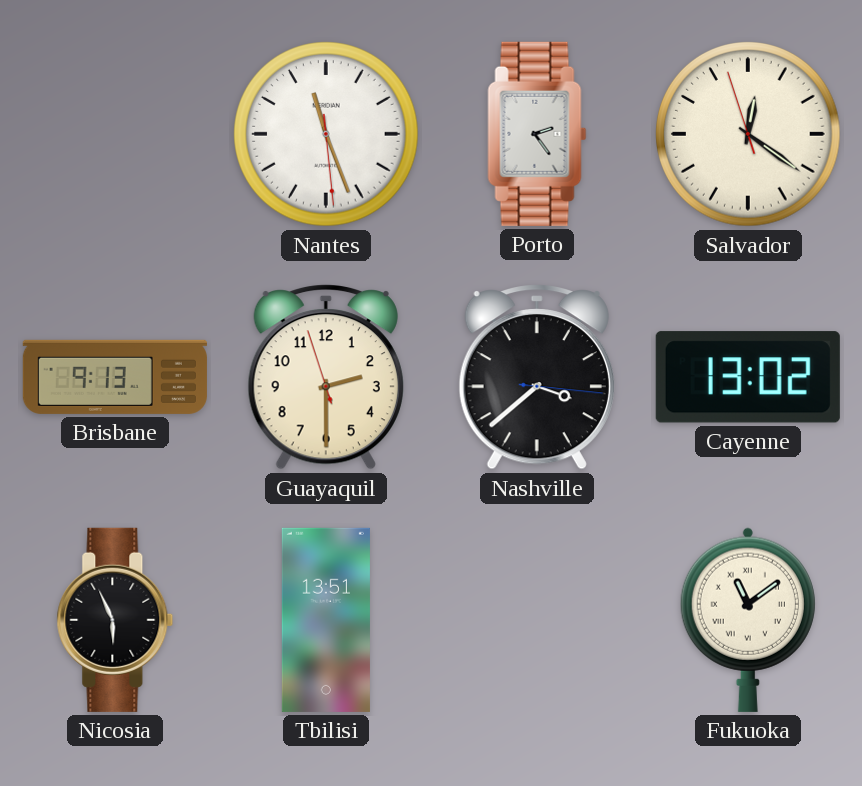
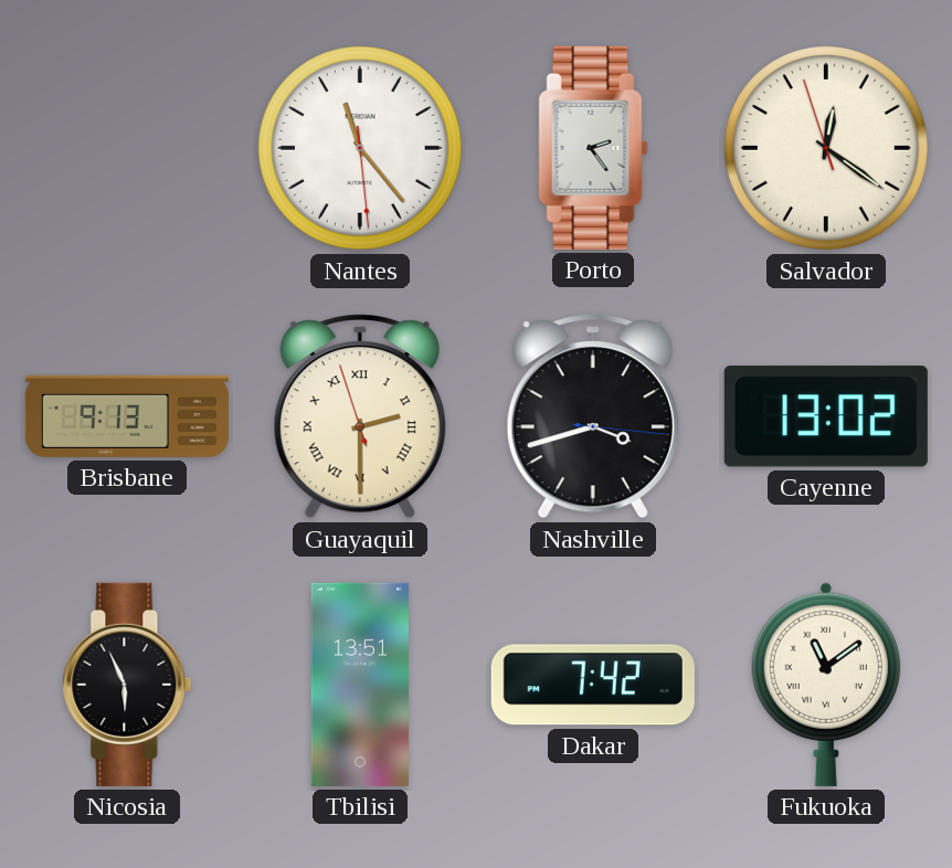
Nantes: 11:26 -> 11:23 (361, 149)
Guayaquil numerals: Arabic -> Roman (360, 417)
Nashville: 3:38 -> 3:42 (593, 417)
Dakar: none -> 7:42 (593, 685)
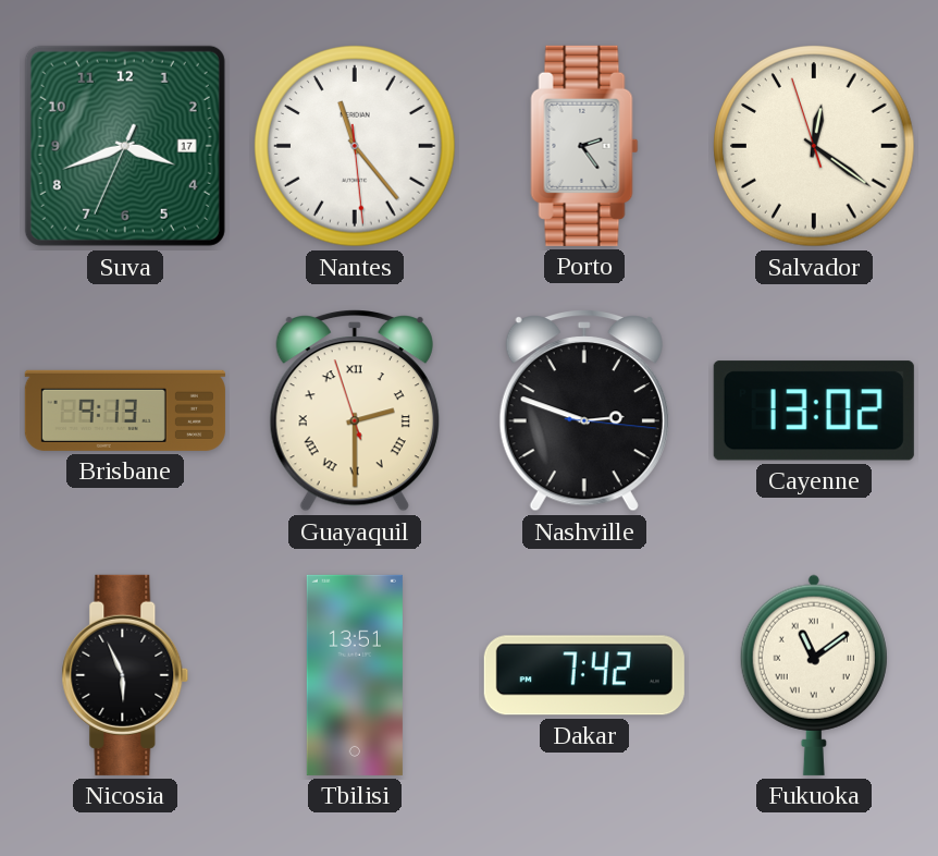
Suva: none -> 3:41 (125, 146)
Nashville: 3:42 -> 2:48 (584, 412)
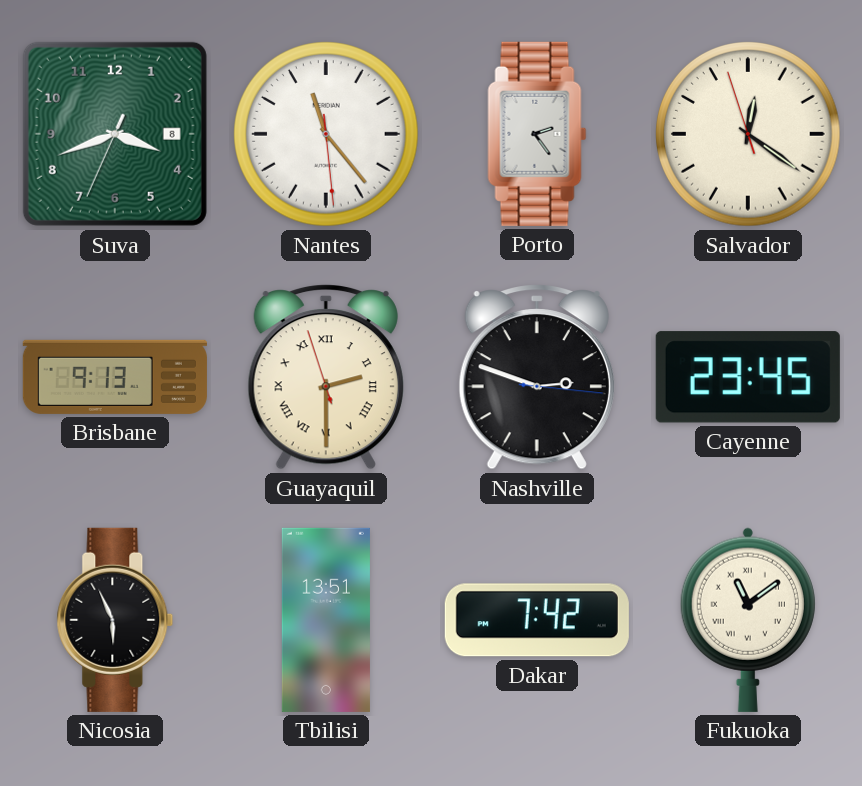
Suva date: 17 -> 8 (115, 134)
Cayenne: 13:02 -> 23:45 (748, 377)
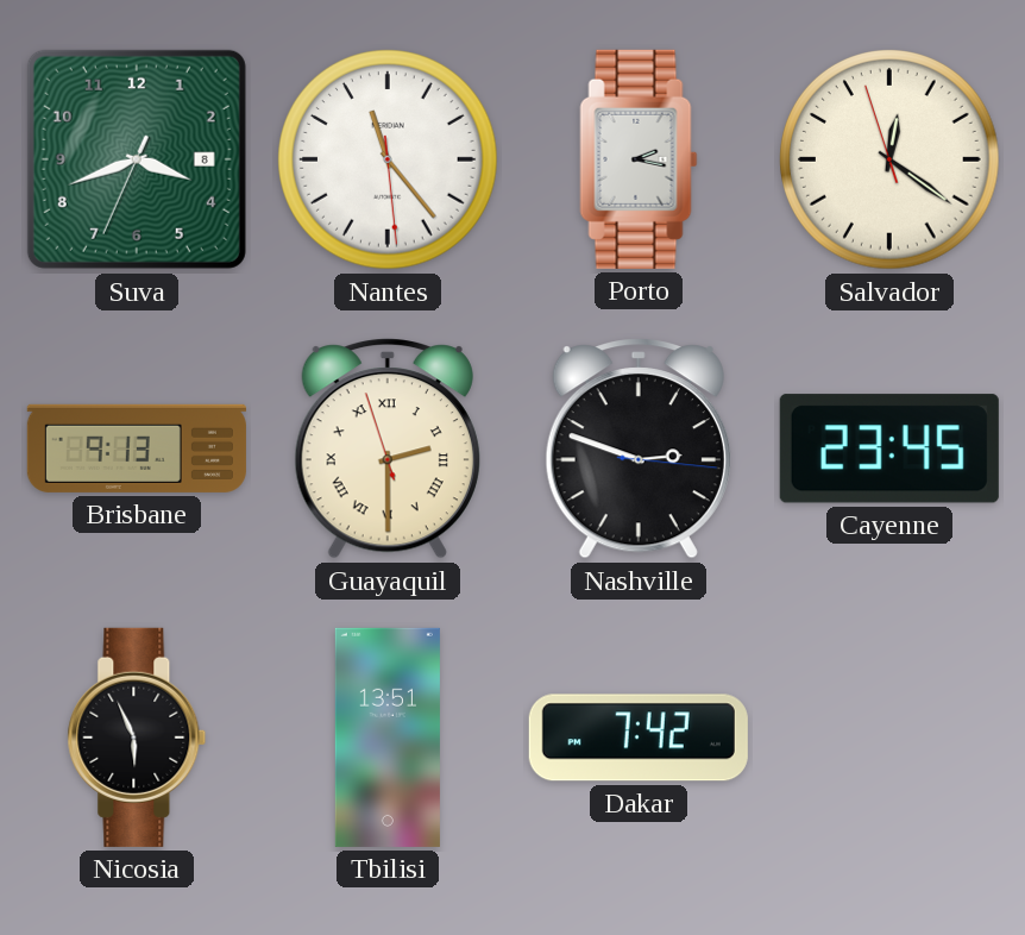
Porto: 2:24 -> 2:17 (639, 159)
Fukuoka: 11:09 -> none (748, 620)
